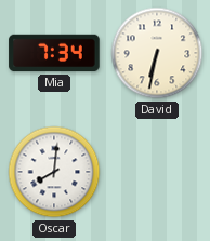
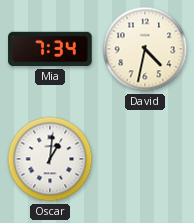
David: 6:32 -> 4:32 (145, 49)
Oscar: 8:01 -> 1:01 (50, 159)
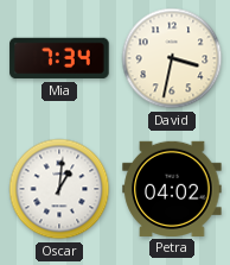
David: 4:32 -> 3:32 (172, 58)
Petra: none -> 04:02 (172, 189)
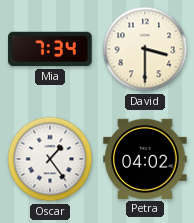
David: 3:32 -> 3:30 (145, 49)
Oscar: 1:01 -> 1:24 (50, 159)
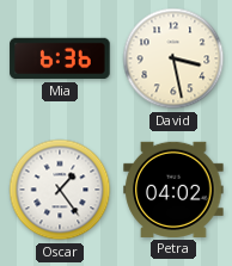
Mia: 7:34 -> 6:36 (60, 58)
David: 3:30 -> 3:28 (173, 58)
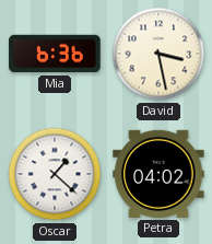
Oscar: 1:24 -> 1:22 (55, 174)
